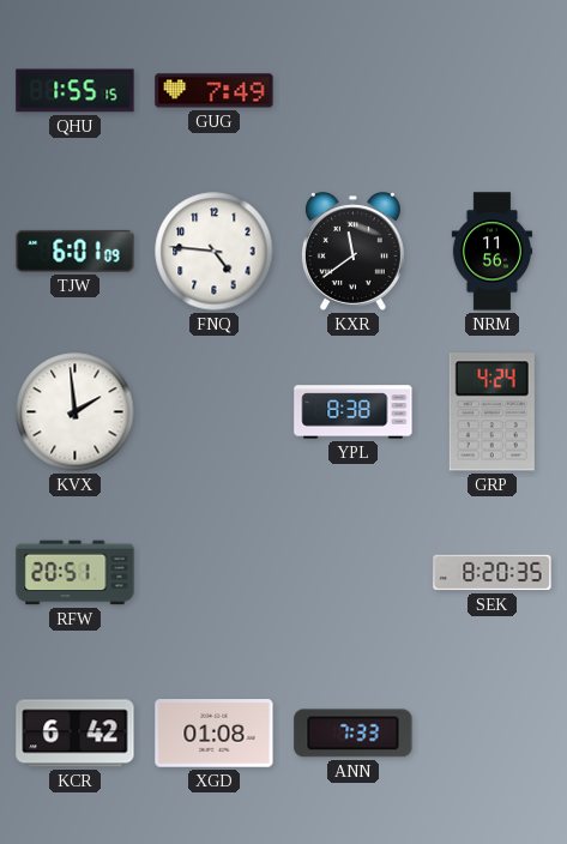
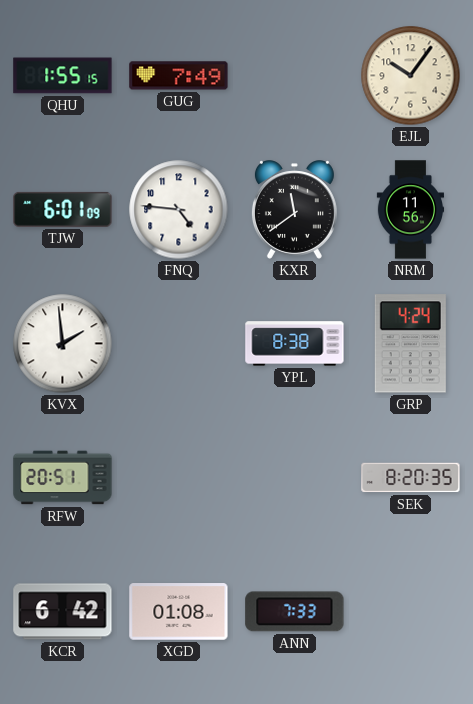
EJL: none -> 10:06 (411, 76)
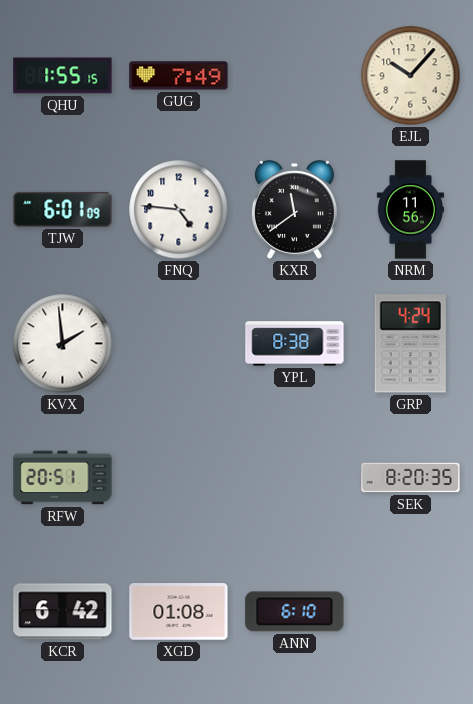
EJL: 10:06 -> 10:07 (411, 76)
ANN: 7:33 -> 6:10 (295, 612)
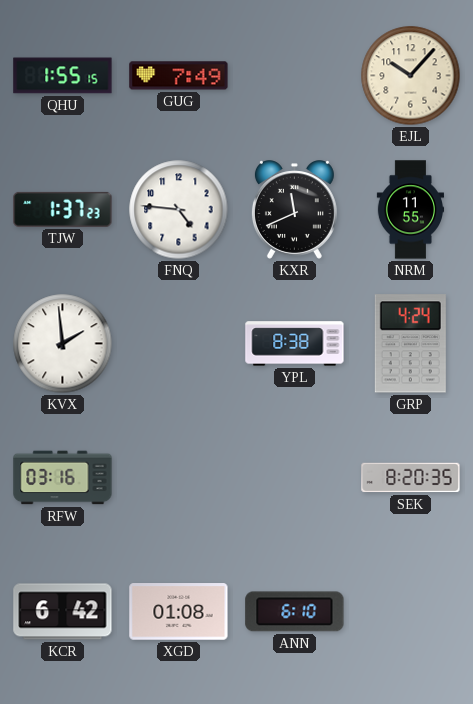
TJW: 6:01 -> 1:37 (63, 209)
KXR: 11:39 -> 11:41 (294, 210)
NRM: 11:56 -> 11:55 (411, 210)
RFW: 20:51 -> 03:16 (63, 478)
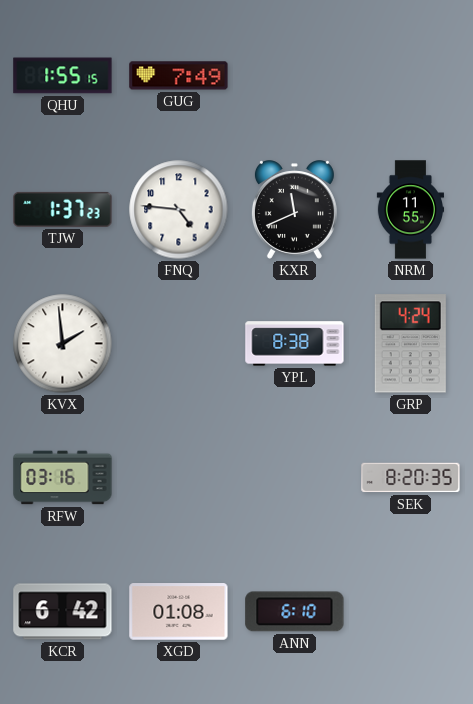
EJL: 10:07 -> none (411, 76)
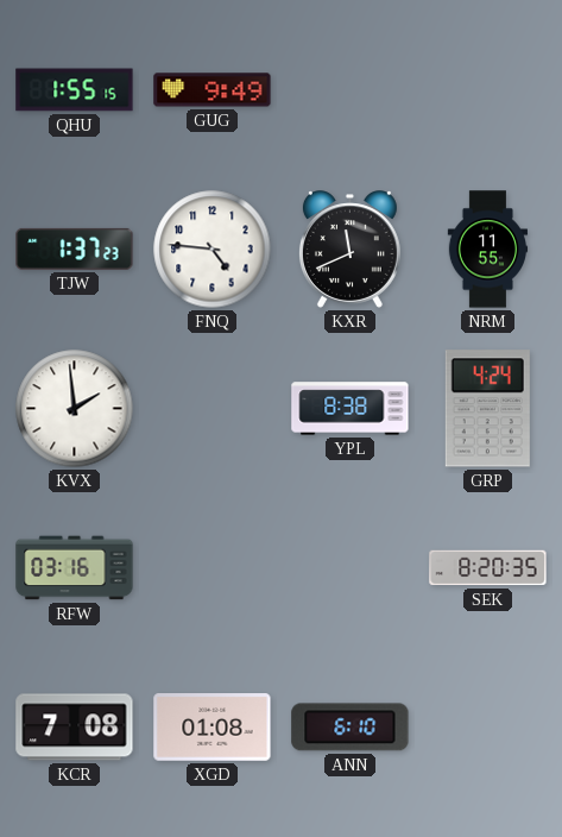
GUG: 7:49 -> 9:49 (213, 90)
KCR: 6:42 -> 7:08 (75, 728)
